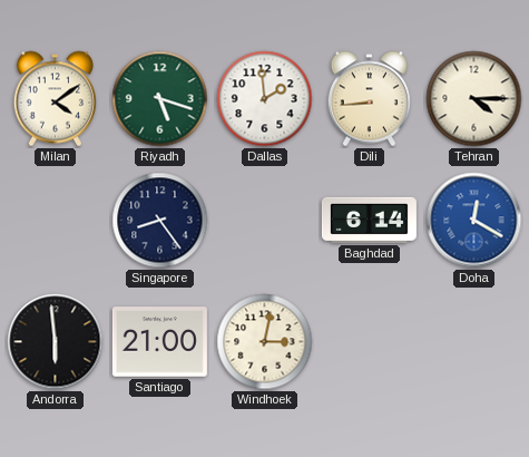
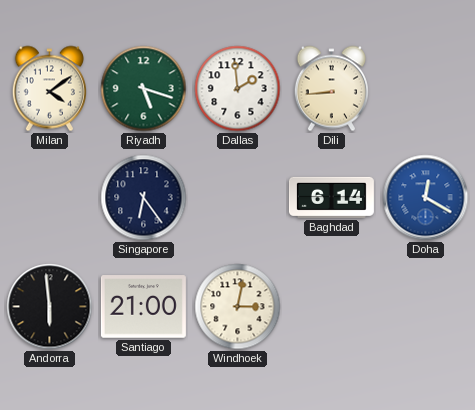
Tehran: 4:15 -> none (474, 99)
Singapore: 8:24 -> 6:24 (144, 198)
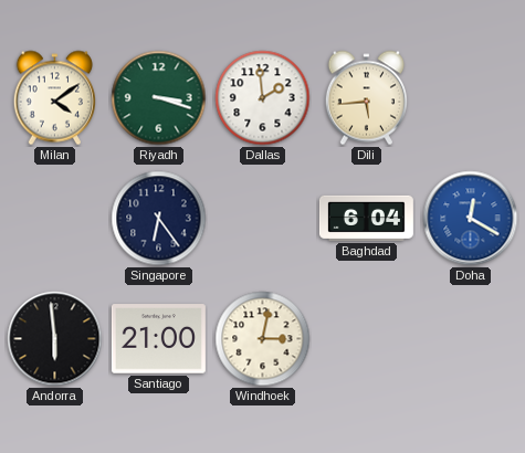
Riyadh: 5:18 -> 3:18 (159, 98)
Dili: 8:44 -> 5:44 (366, 98)
Baghdad: 6:14 -> 6:04 (366, 218)
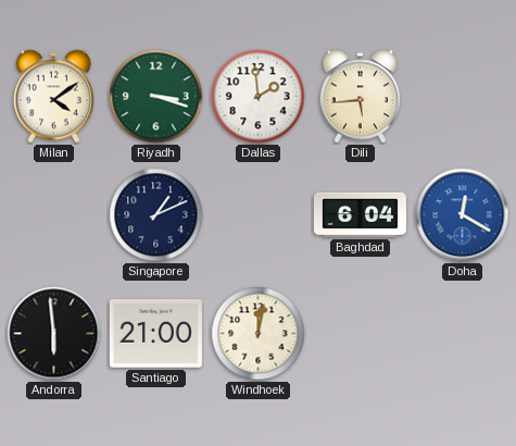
Singapore: 6:24 -> 1:11 (156, 215)
Windhoek: 3:02 -> 12:02 (259, 334)
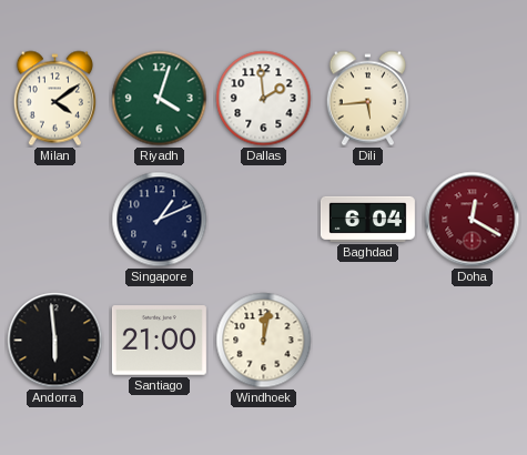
Riyadh: 3:18 -> 4:03 (160, 99)
Doha dial: blue -> burgundy (473, 220)
